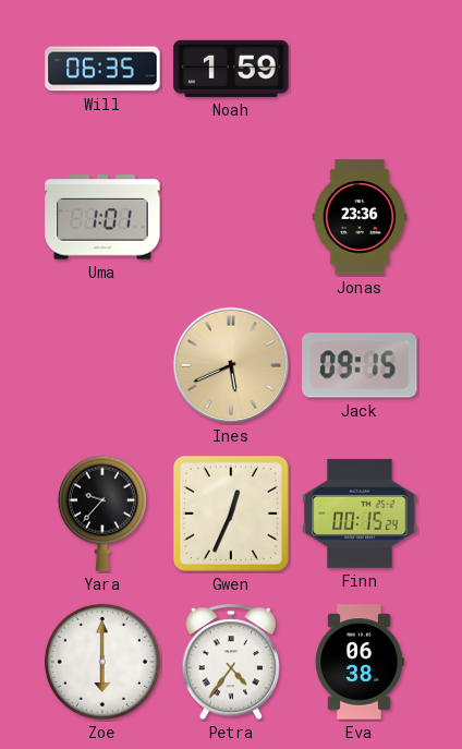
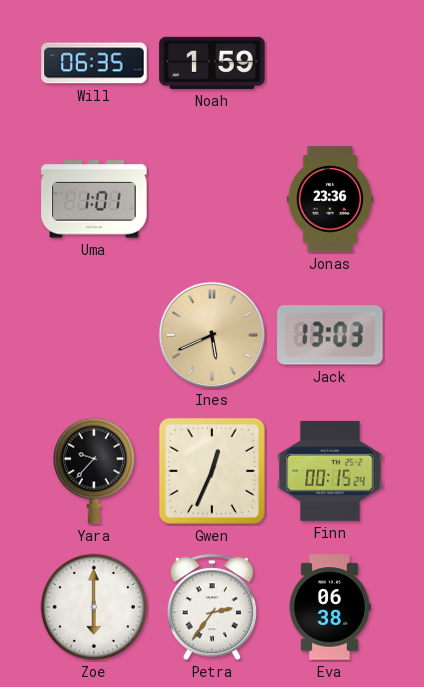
Jack: 09:15 -> 13:03 (330, 335)
Petra: 4:36 -> 2:36 (211, 608)
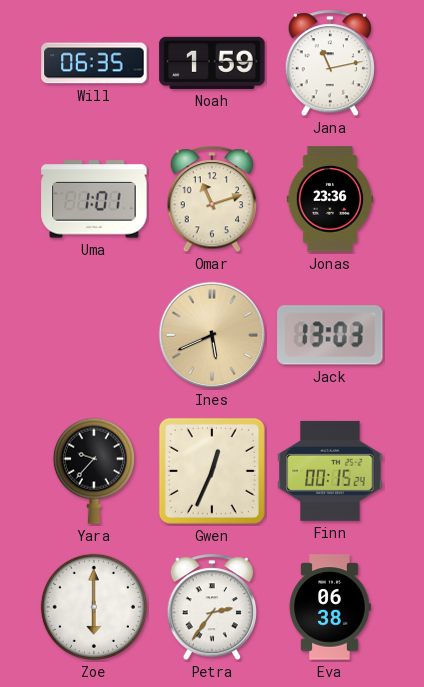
Jana: none -> 11:13 (329, 64)
Omar: none -> 11:12 (211, 200)
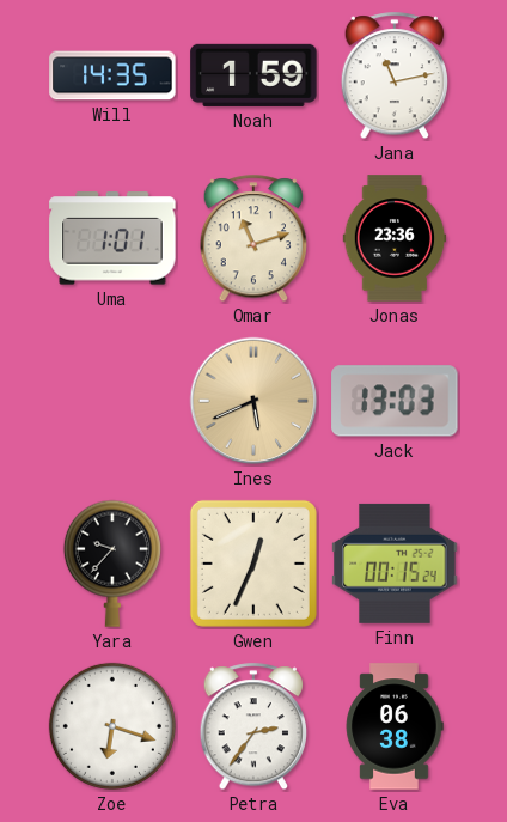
Will: 06:35 -> 14:35 (112, 75)
Zoe: 6:00 -> 6:18 (112, 726)
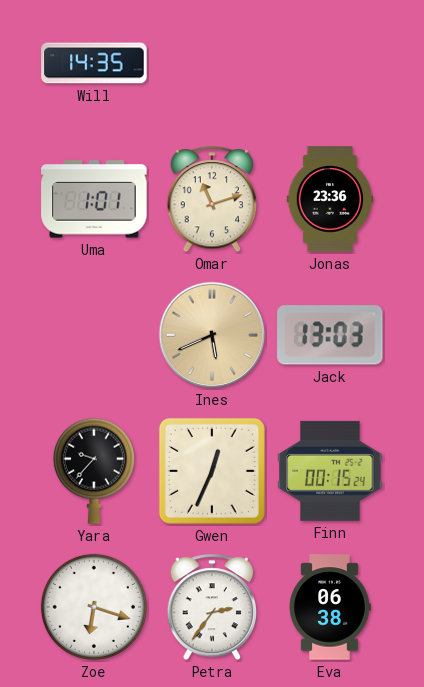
Noah: 1:59 -> none (253, 75)
Jana: 11:13 -> none (393, 77)
